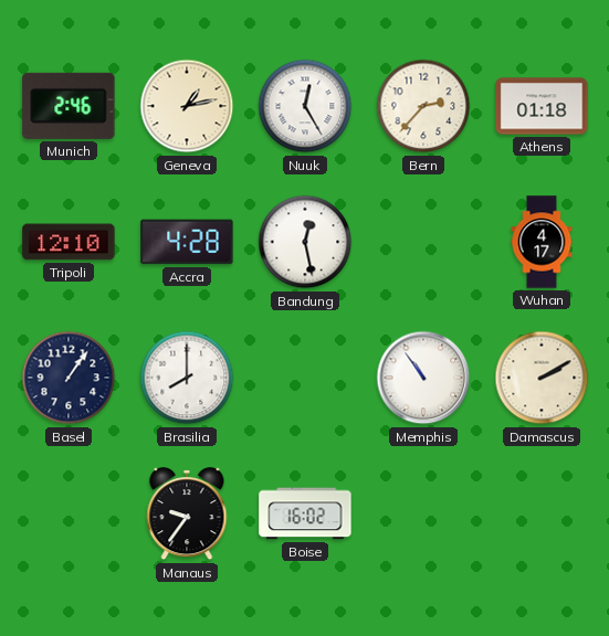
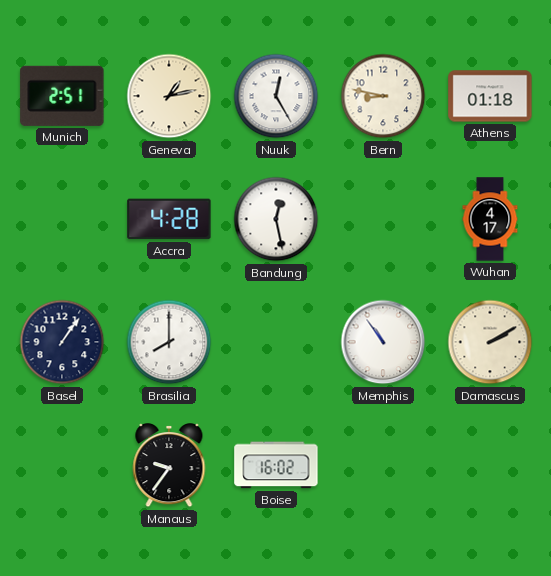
Munich: 2:46 -> 2:51 (62, 96)
Bern: 2:37 -> 8:47 (383, 96)
Tripoli: 12:10 -> none (69, 242)
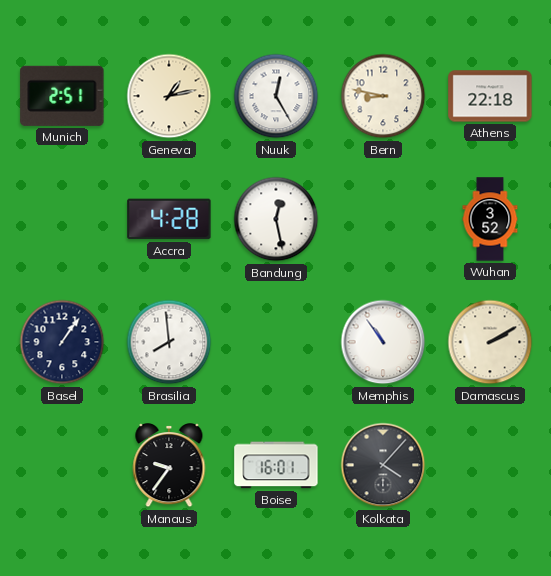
Athens: 01:18 -> 22:18 (490, 96)
Wuhan: 4:17 -> 3:52 (490, 219)
Brasilia: 8:00 -> 7:59 (169, 342)
Boise: 16:02 -> 16:01 (276, 465)
Kolkata: none -> 4:07 (383, 465)
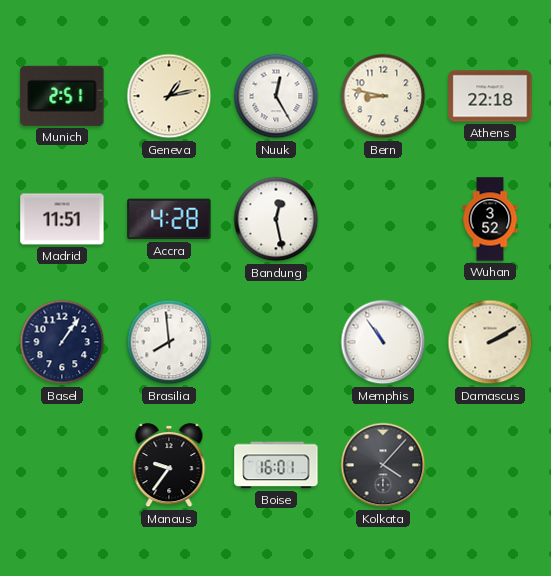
Madrid: none -> 11:51 (62, 219)
